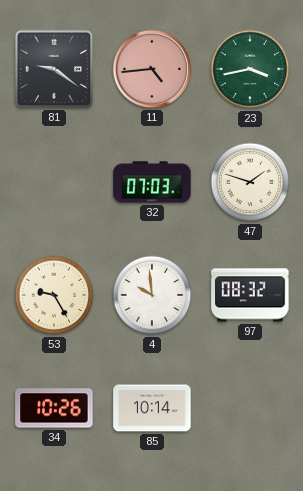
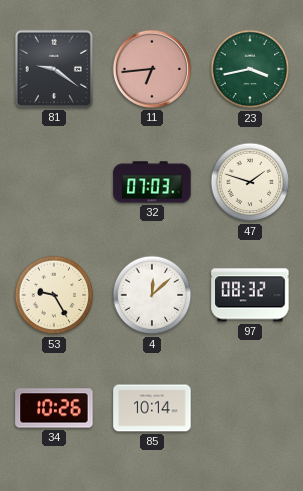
11: 4:44 -> 6:44 (152, 69)
4: 9:59 -> 12:08 (152, 295)
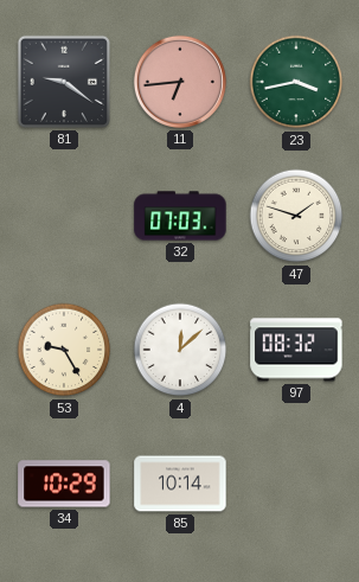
34: 10:26 -> 10:29 (64, 484)
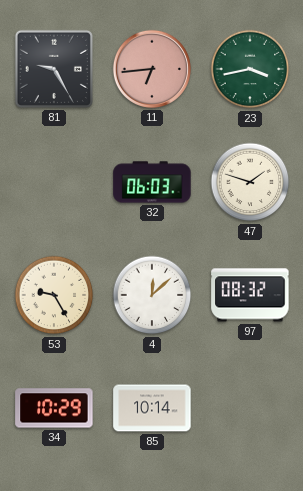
81: 9:21 -> 9:25 (54, 69)
32: 07:03 -> 06:03 (152, 182)
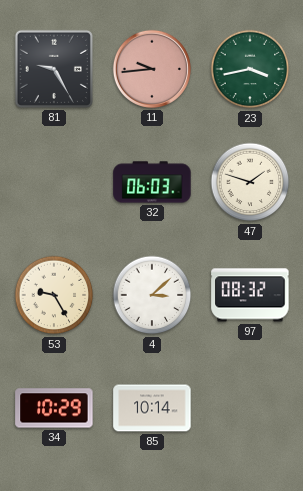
11: 6:44 -> 9:44 (152, 69)
4: 12:08 -> 3:08 (152, 295)
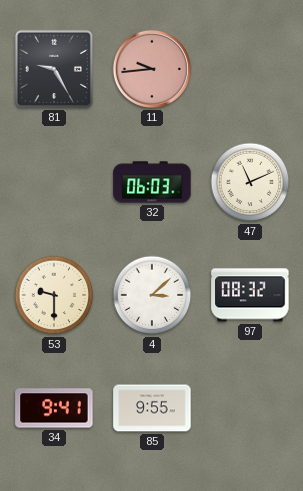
23: 3:43 -> none (250, 69)
47: 1:48 -> 11:11 (250, 182)
53: 9:25 -> 9:30 (54, 295)
34: 10:29 -> 9:41 (54, 408)
85: 10:14 -> 9:55 (152, 408)
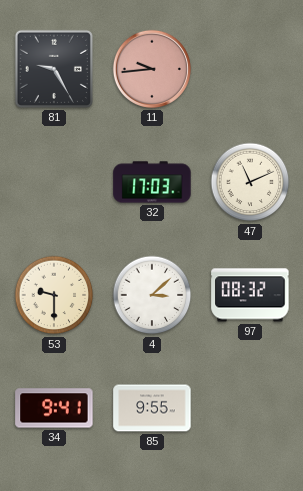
32: 06:03 -> 17:03 (152, 182)
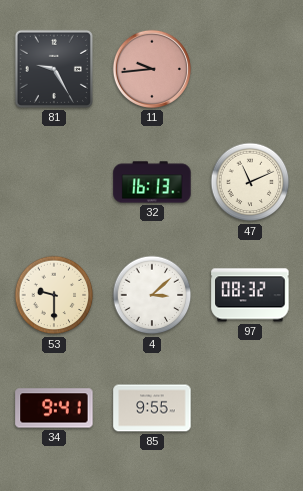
32: 17:03 -> 16:13 (152, 182)
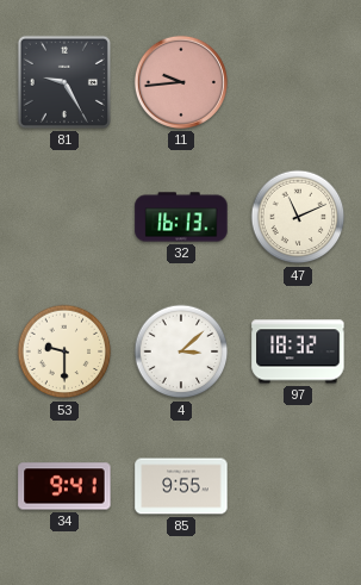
97: 08:32 -> 18:32 (298, 351)
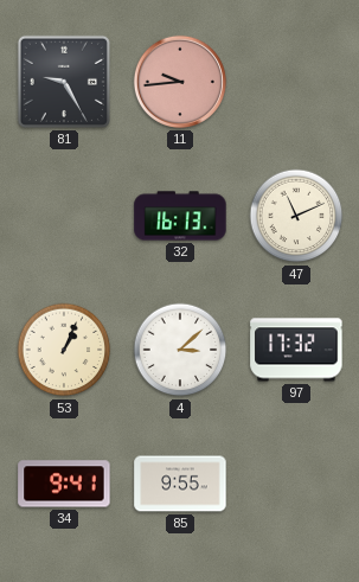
53: 9:30 -> 1:04 (64, 350)
97: 18:32 -> 17:32 (296, 350)
